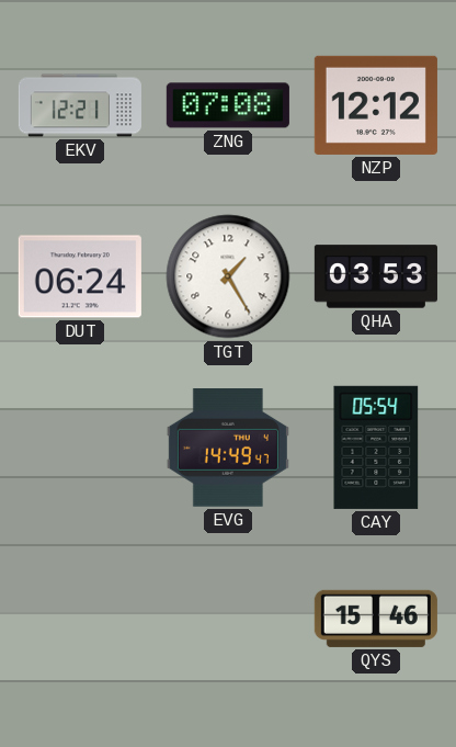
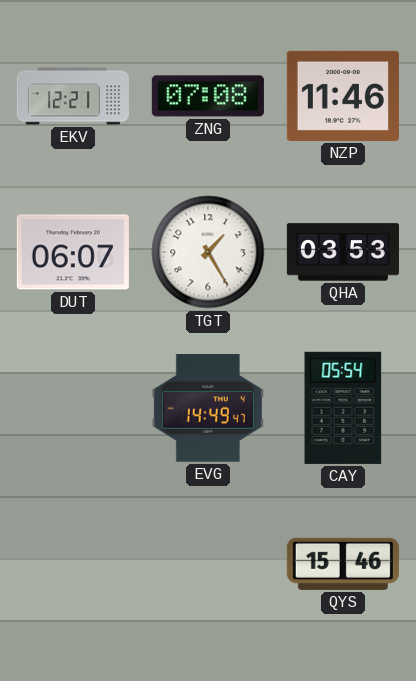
NZP: 12:12 -> 11:46 (343, 96)
DUT: 06:24 -> 06:07 (73, 252)
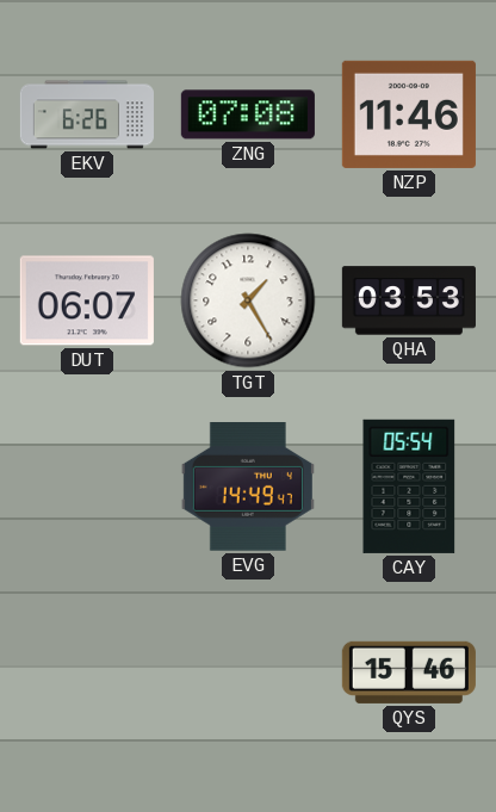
EKV: 12:21 -> 6:26 (87, 114)
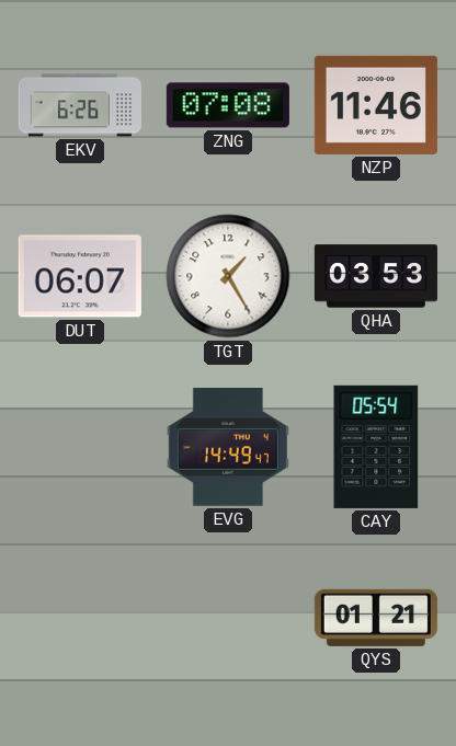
QYS: 15:46 -> 01:21 (376, 618)
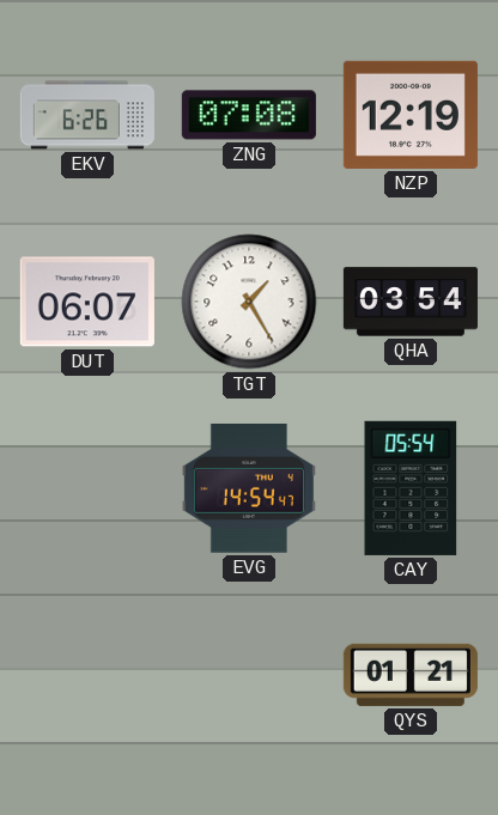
NZP: 11:46 -> 12:19 (411, 115)
QHA: 03:53 -> 03:54 (411, 302)
EVG: 14:49 -> 14:54 (249, 489)
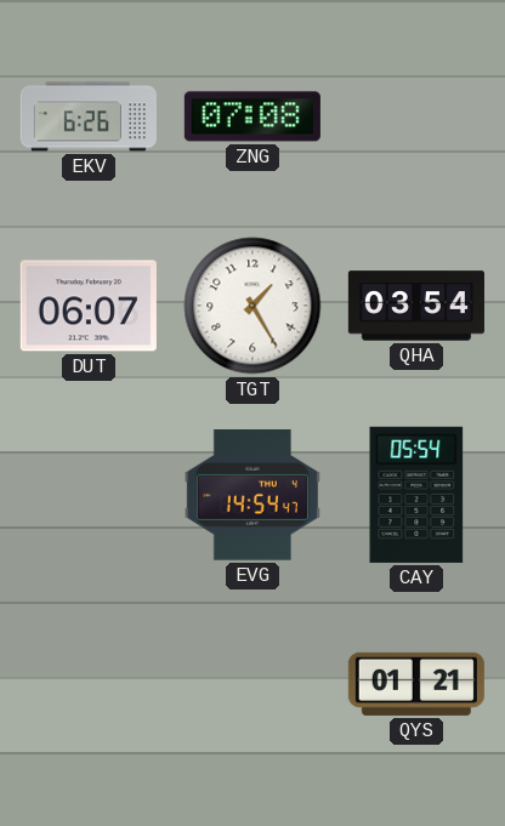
NZP: 12:19 -> none (411, 115)
